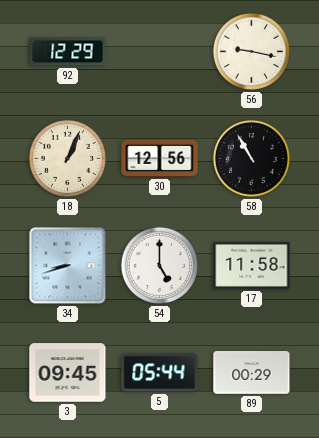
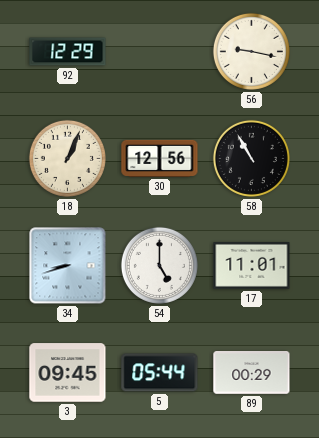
17: 11:58 -> 11:01 (252, 265)
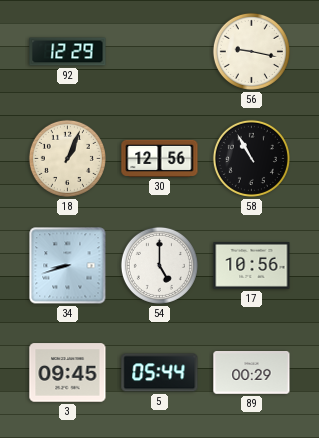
17: 11:01 -> 10:56 (252, 265)
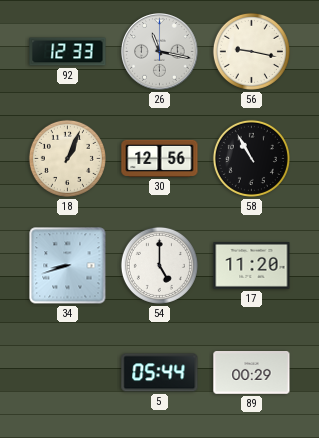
92: 12:29 -> 12:33 (68, 52)
26: none -> 11:17 (160, 52)
17: 10:56 -> 11:20 (252, 265)
3: 09:45 -> none (68, 373)
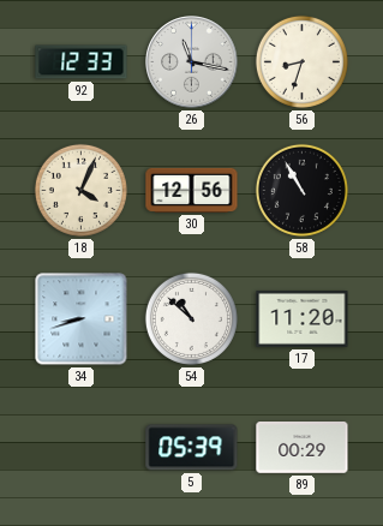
56: 9:17 -> 8:33 (301, 61)
18: 1:04 -> 4:04 (80, 190)
54: 5:00 -> 10:52 (191, 318)
5: 05:44 -> 05:39 (192, 448)
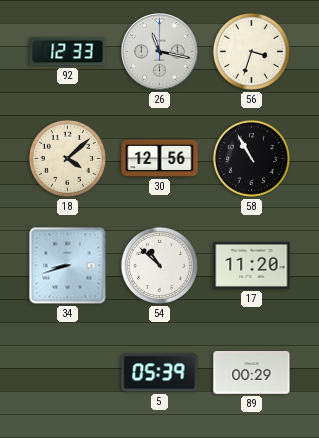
56: 8:33 -> 3:33 (251, 51)
18: 4:04 -> 4:08 (67, 158)
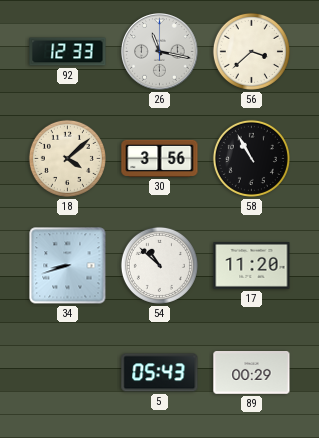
56: 3:33 -> 3:38 (251, 51)
30: 12:56 -> 3:56 (160, 158)
5: 05:39 -> 05:43 (160, 373)
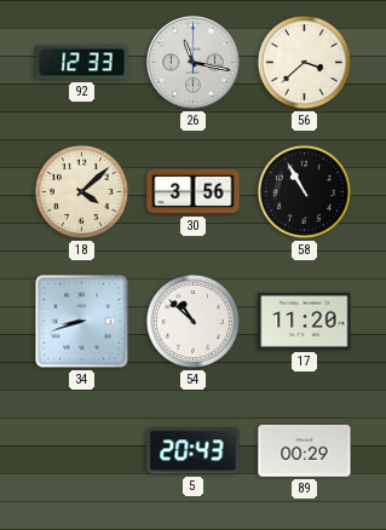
5: 05:43 -> 20:43 (194, 451)
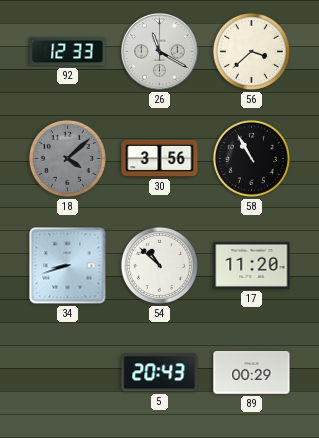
26: 11:17 -> 11:20 (160, 52)
18 dial: cream -> grey (67, 158)
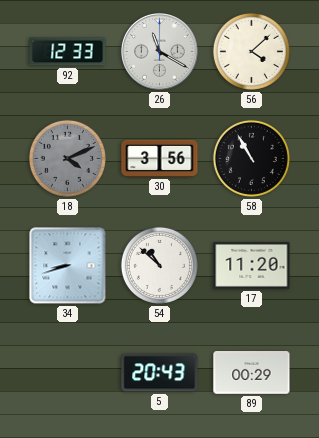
56: 3:38 -> 4:08 (251, 51)
18: 4:08 -> 4:11 (67, 158)
